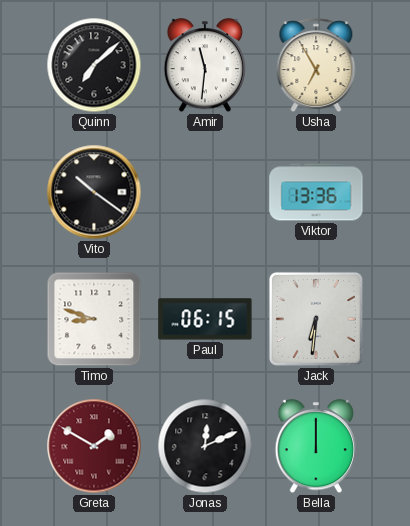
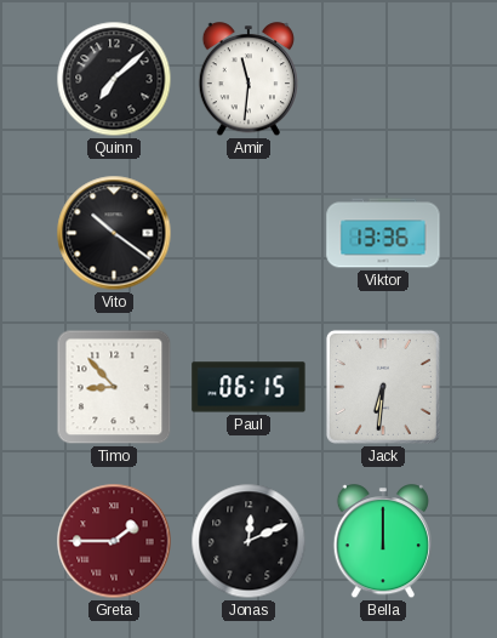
Usha: 6:55 -> none (316, 66)
Timo: 8:48 -> 8:53 (114, 387)
Greta: 1:50 -> 1:45 (114, 541)
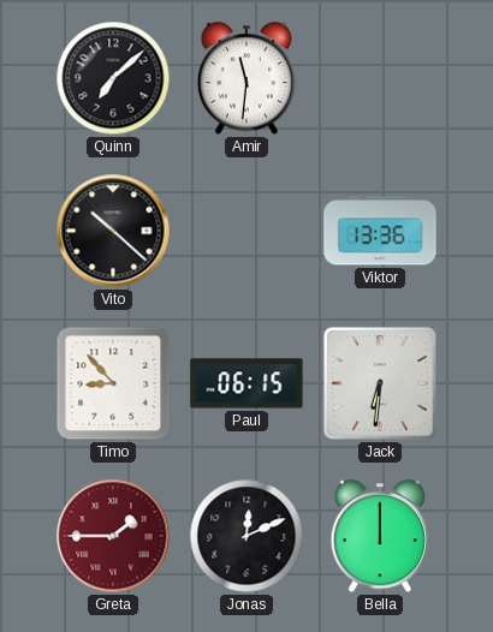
Vito: 10:21 -> 10:22 (113, 231)
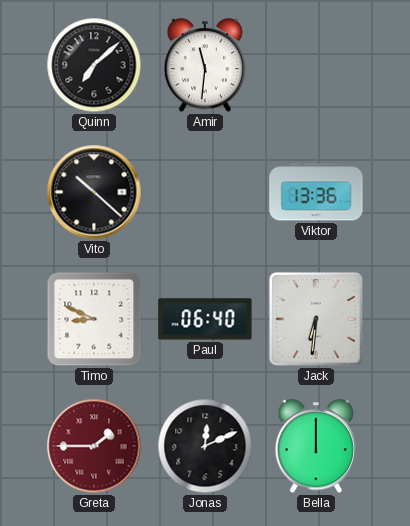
Timo: 8:53 -> 8:49 (94, 319)
Paul: 06:15 -> 06:40 (205, 319)
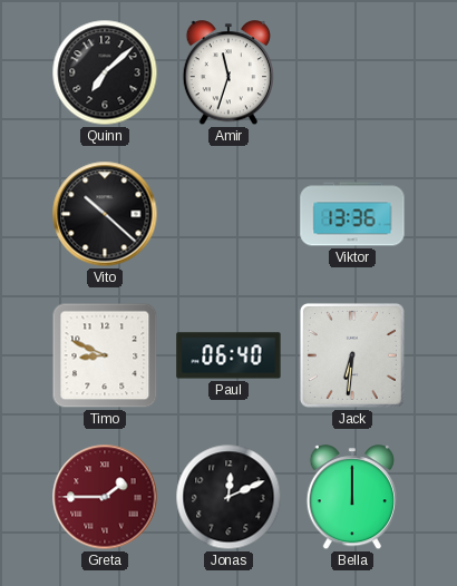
Amir: 11:31 -> 11:33 (227, 74)
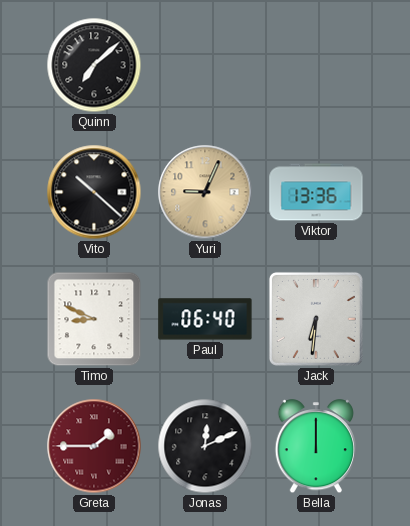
Amir: 11:33 -> none (227, 74)
Yuri: none -> 9:04 (205, 192)
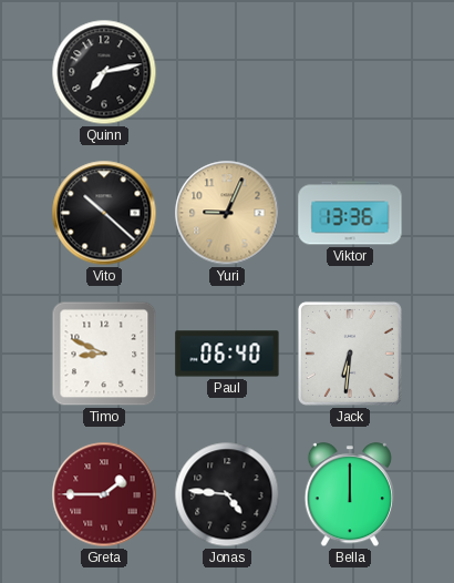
Quinn: 7:08 -> 7:13 (104, 72)
Jonas: 12:11 -> 4:46 (227, 494)
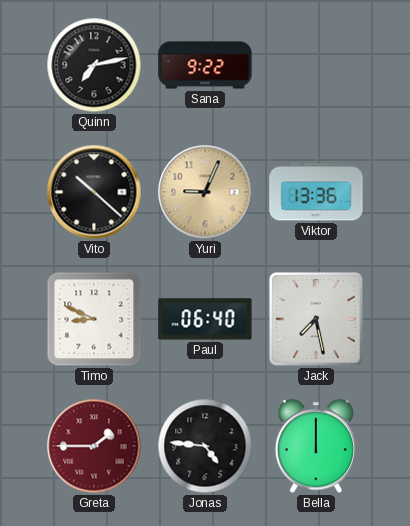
Sana: none -> 9:22 (205, 65)
Jack: 6:31 -> 7:28 (316, 319)
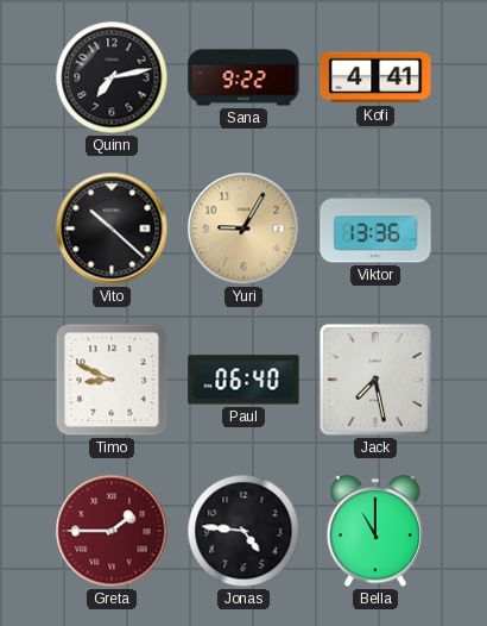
Kofi: none -> 4:41 (375, 77)
Yuri: 9:04 -> 9:05 (243, 229)
Bella: 12:00 -> 11:00 (374, 532)
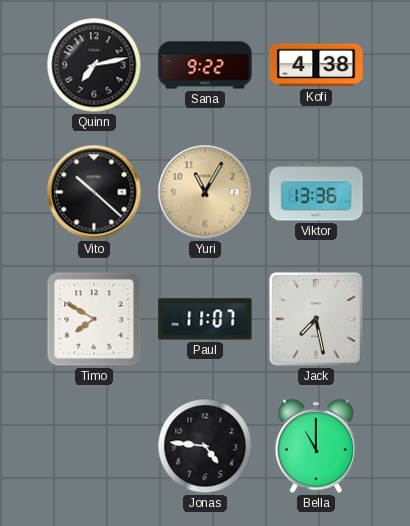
Kofi: 4:41 -> 4:38 (316, 65)
Yuri: 9:05 -> 11:05 (205, 192)
Timo: 8:49 -> 7:50 (94, 319)
Paul: 06:40 -> 11:07 (205, 319)
Greta: 1:45 -> none (112, 531)
